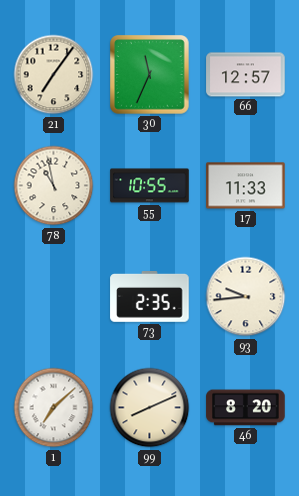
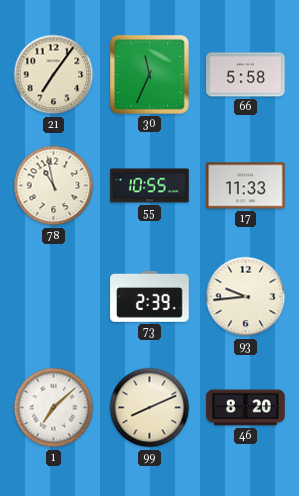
66: 12:57 -> 5:58 (246, 75)
73: 2:35 -> 2:39 (150, 297)
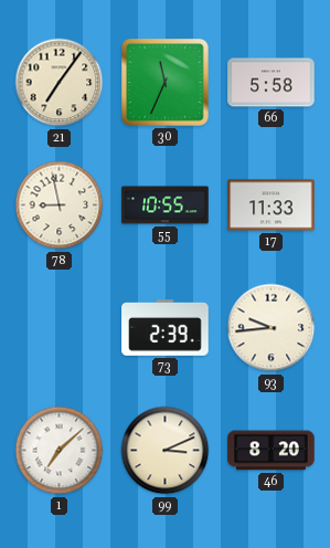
78: 10:58 -> 8:58 (60, 205)
99: 8:11 -> 3:11 (166, 451)
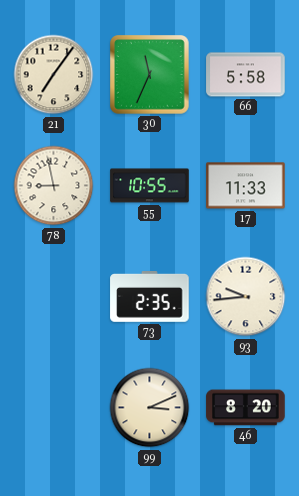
73: 2:39 -> 2:35 (150, 297)
1: 7:08 -> none (60, 451)
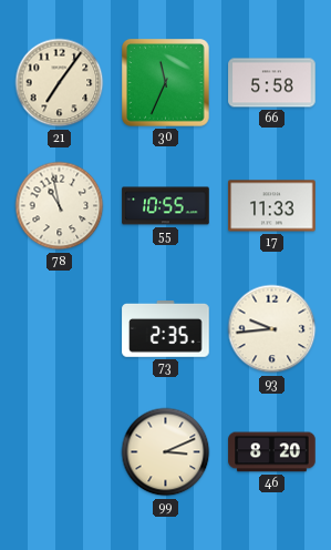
78: 8:58 -> 10:58 (60, 206)
